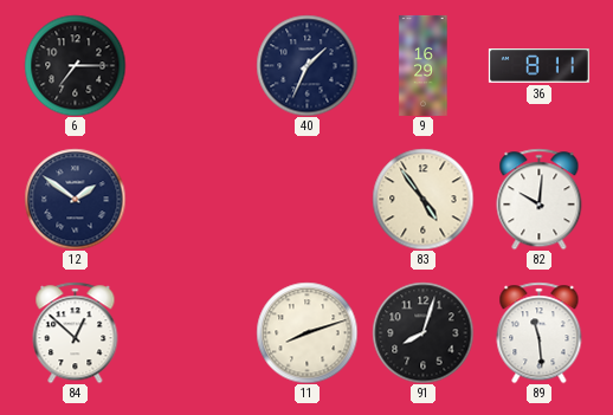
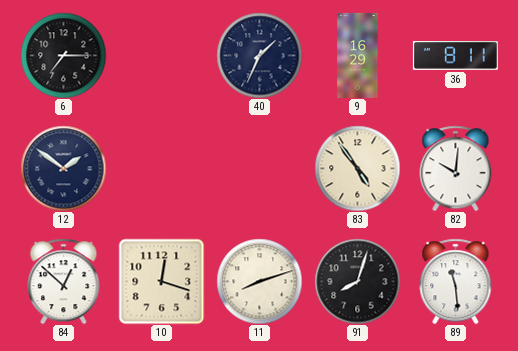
10: none -> 12:18 (161, 281)
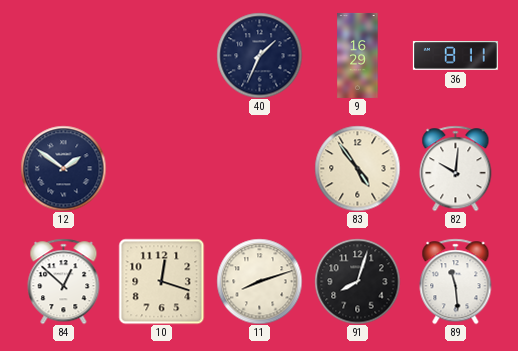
6: 7:15 -> none (63, 55)
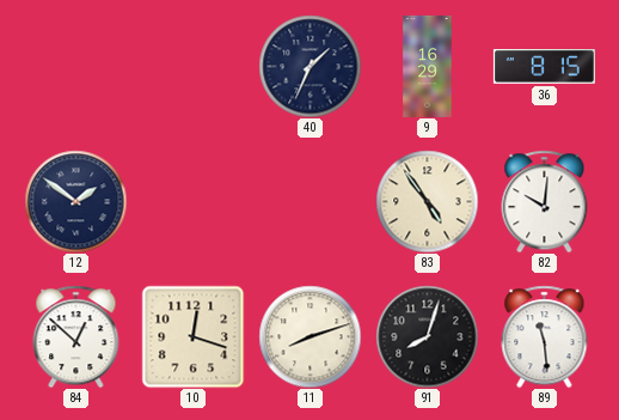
36: 8:11 -> 8:15 (544, 67)
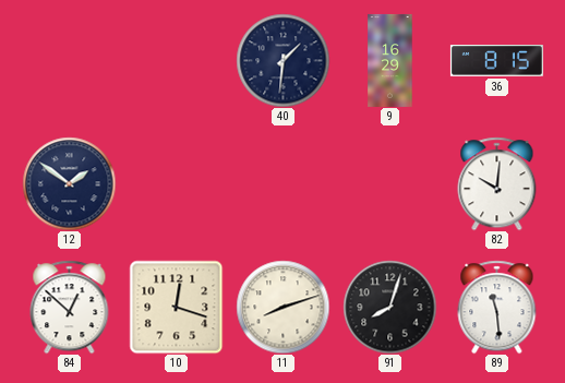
40: 1:34 -> 1:31 (282, 60)
83: 4:54 -> none (427, 201)
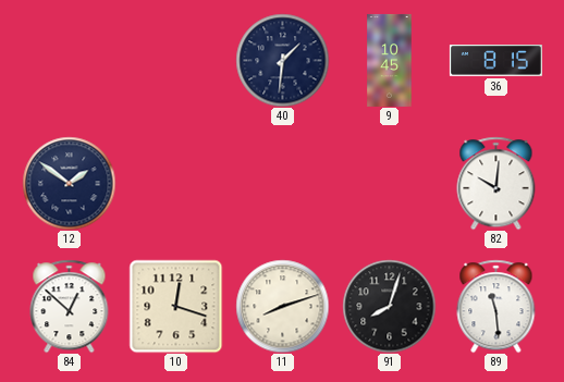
9: 16:29 -> 10:45 (390, 60)
